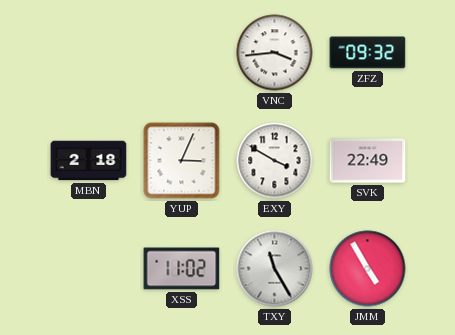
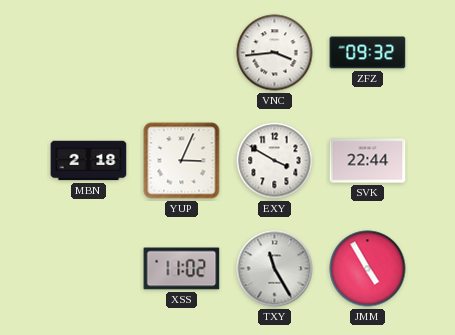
SVK: 22:49 -> 22:44 (368, 161)
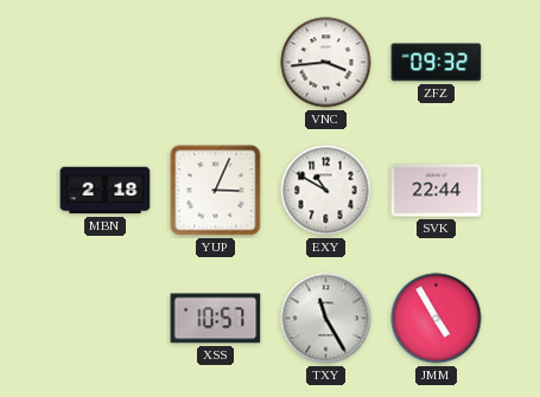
EXY: 3:50 -> 10:50 (326, 191)
XSS: 11:02 -> 10:57 (216, 319)
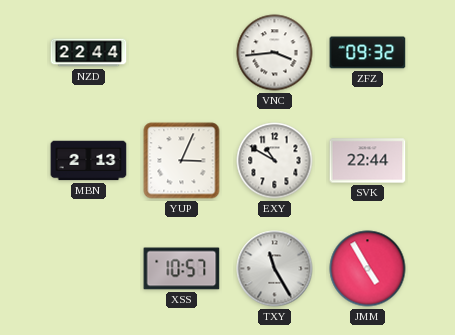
NZD: none -> 22:44 (89, 53)
MBN: 2:18 -> 2:13 (89, 161)
